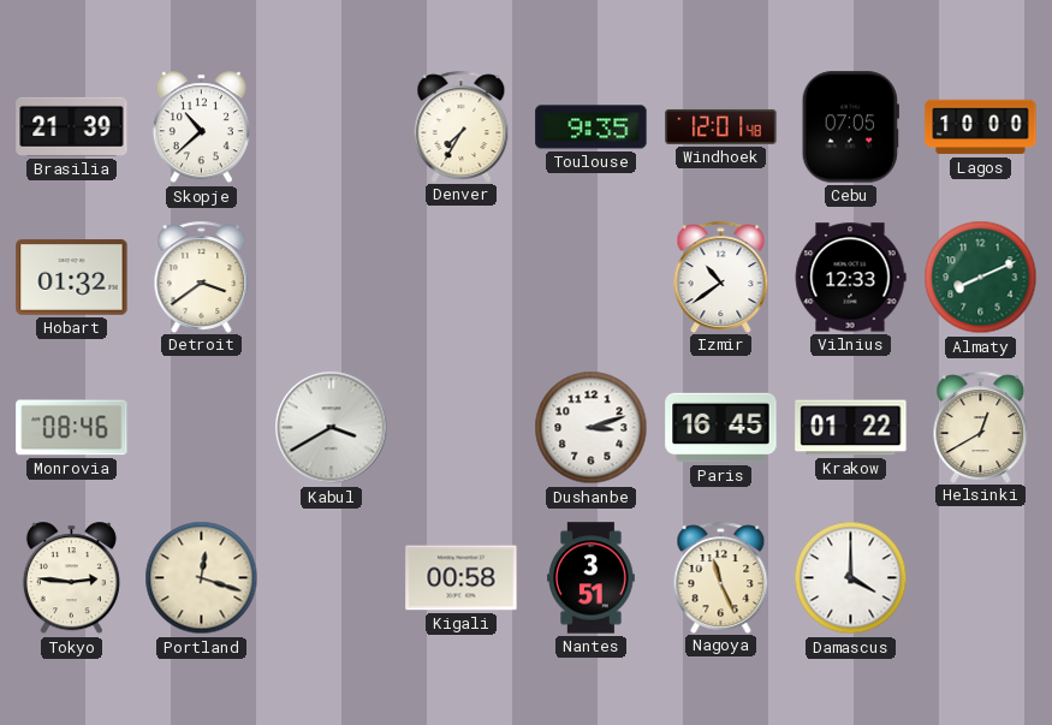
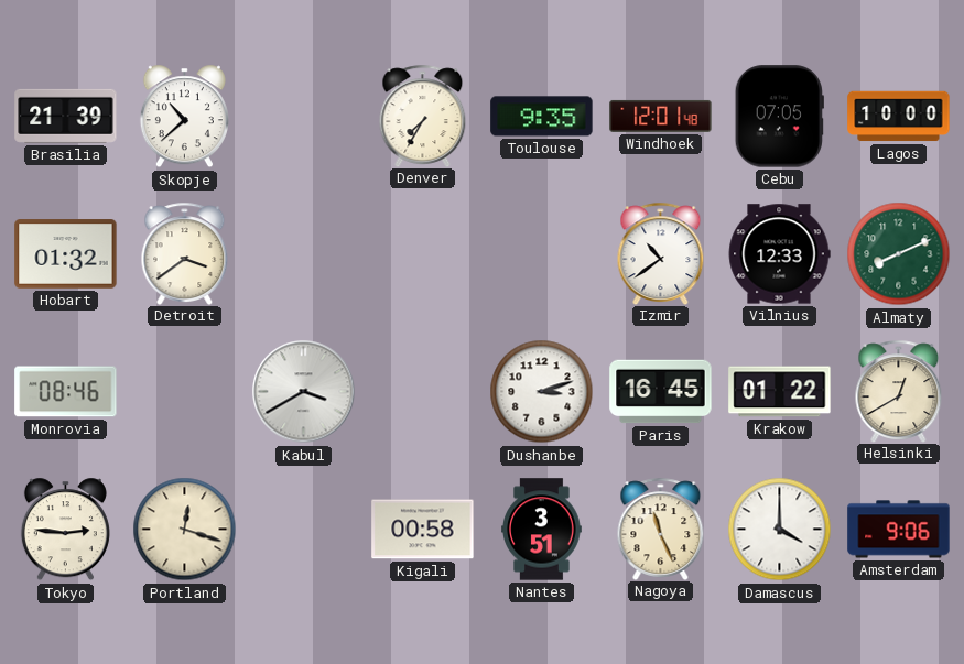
Amsterdam: none -> 9:06 (899, 530)
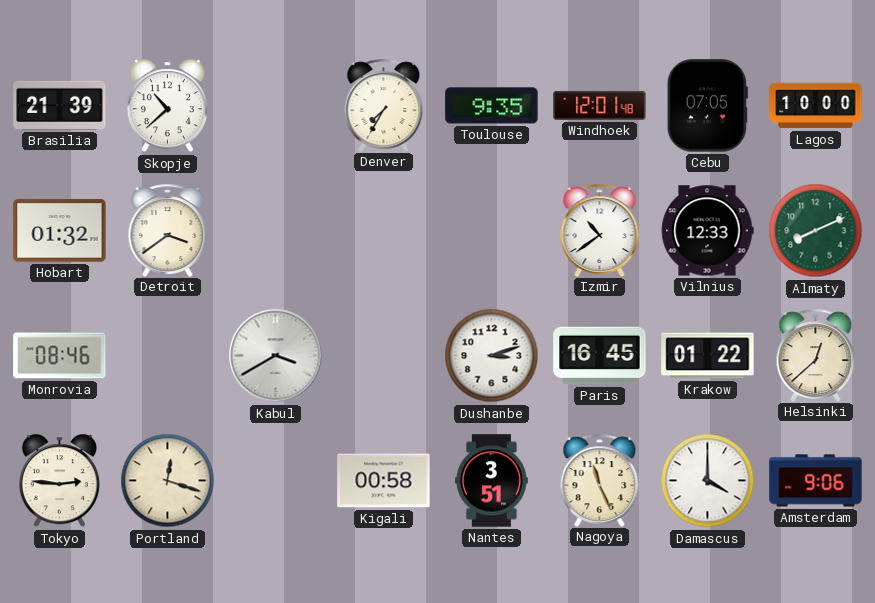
Helsinki: 12:40 -> 12:38 (816, 355)
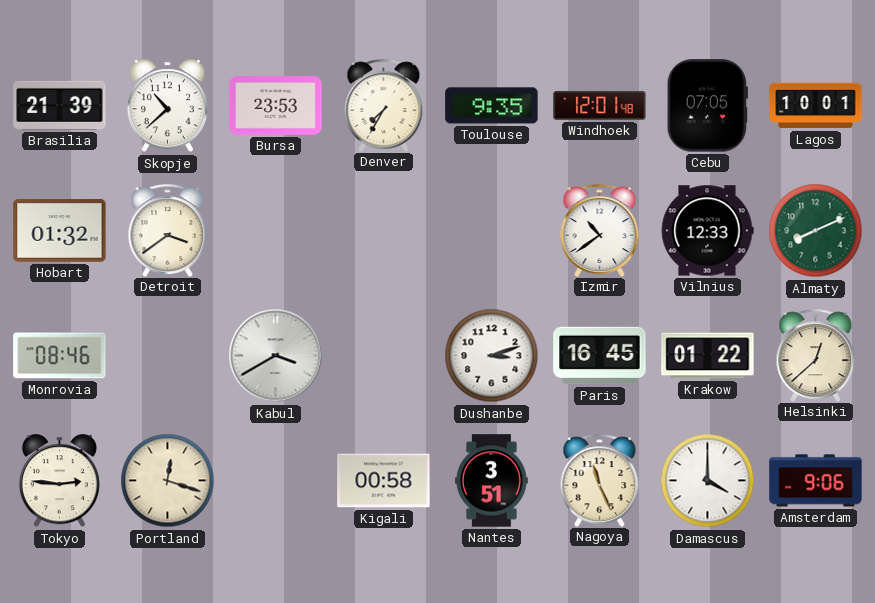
Bursa: none -> 23:53 (276, 106)
Lagos: 10:00 -> 10:01 (816, 106)
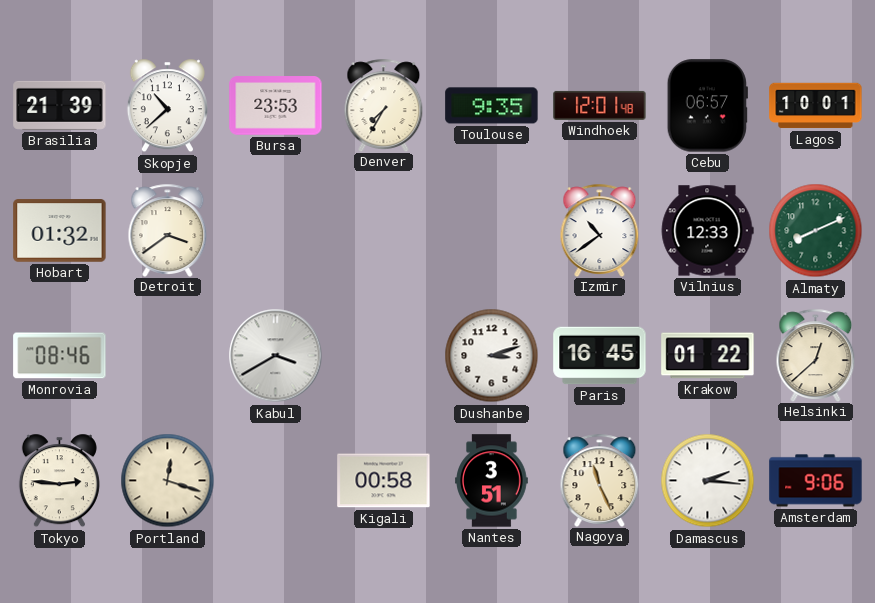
Cebu: 07:05 -> 06:57 (707, 106)
Damascus: 4:00 -> 2:16 (708, 481)
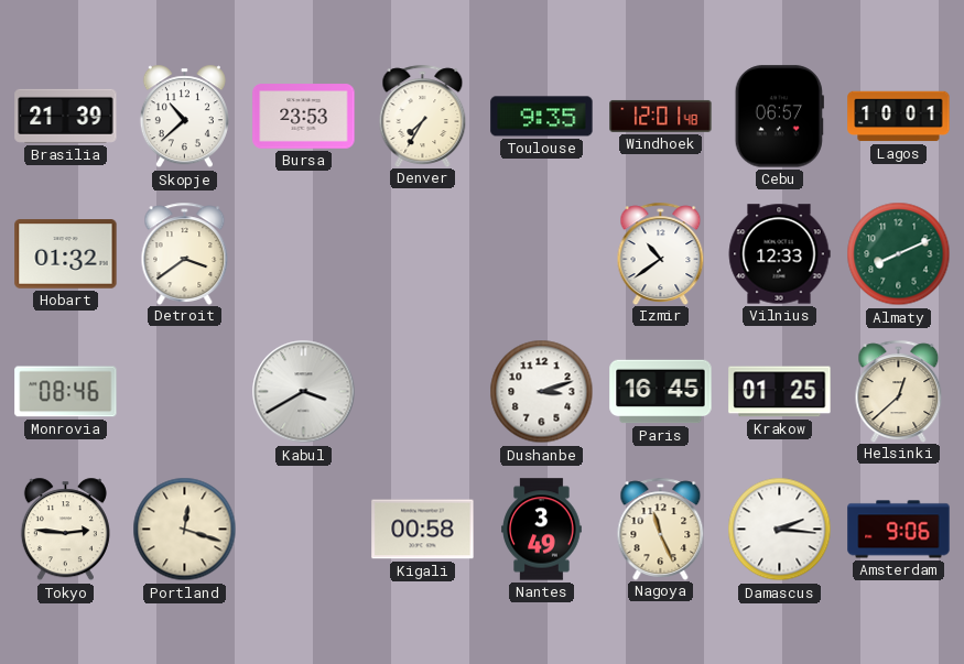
Krakow: 01:22 -> 01:25 (780, 392)
Nantes: 3:51 -> 3:49 (542, 530)
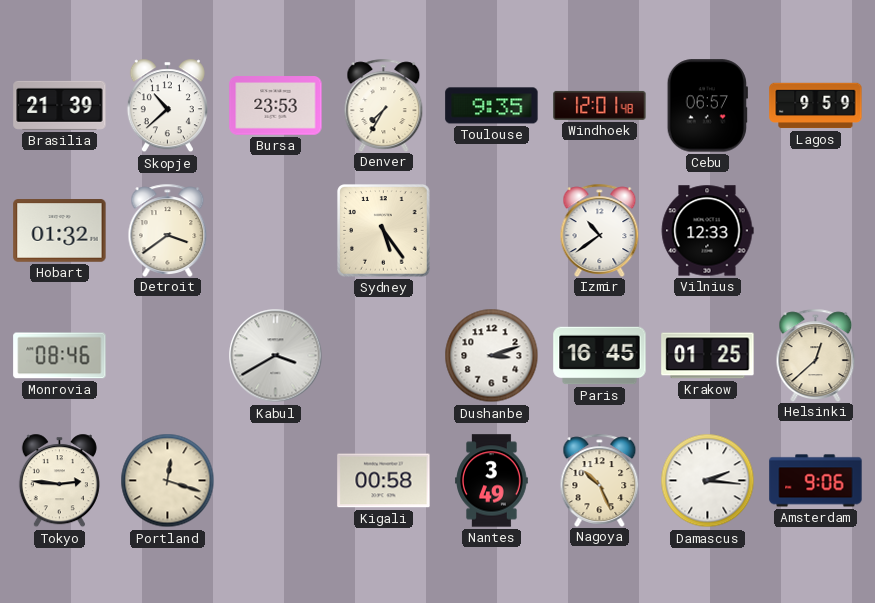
Lagos: 10:01 -> 9:59 (816, 106)
Sydney: none -> 5:24 (384, 231)
Almaty: 8:11 -> none (899, 254)
Nagoya: 11:26 -> 10:26 (600, 480)
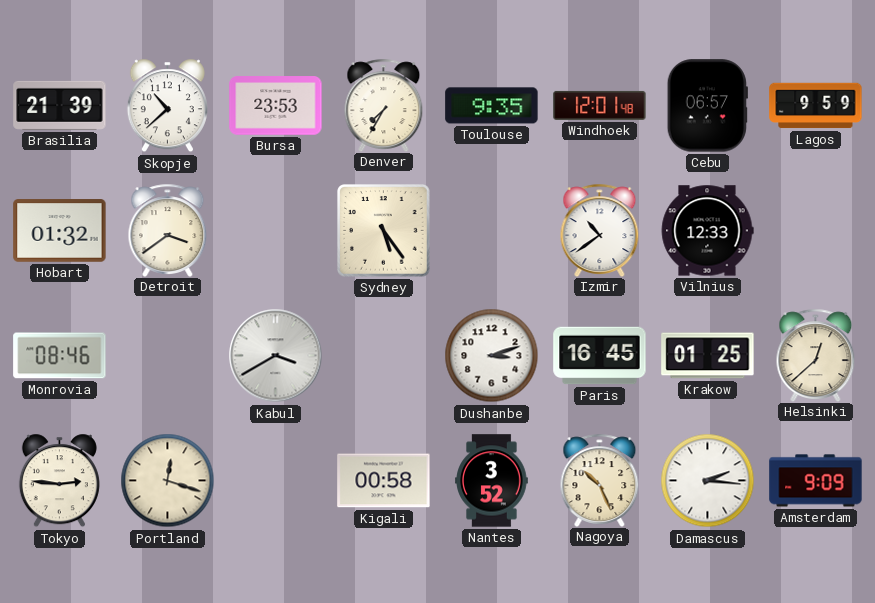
Nantes: 3:49 -> 3:52 (492, 481)
Amsterdam: 9:06 -> 9:09 (816, 481)
